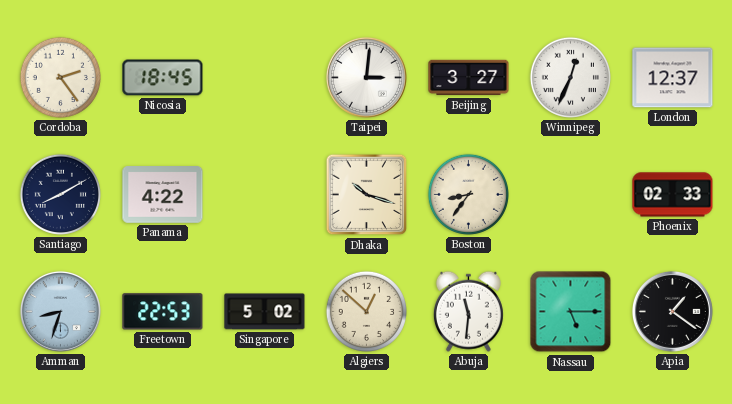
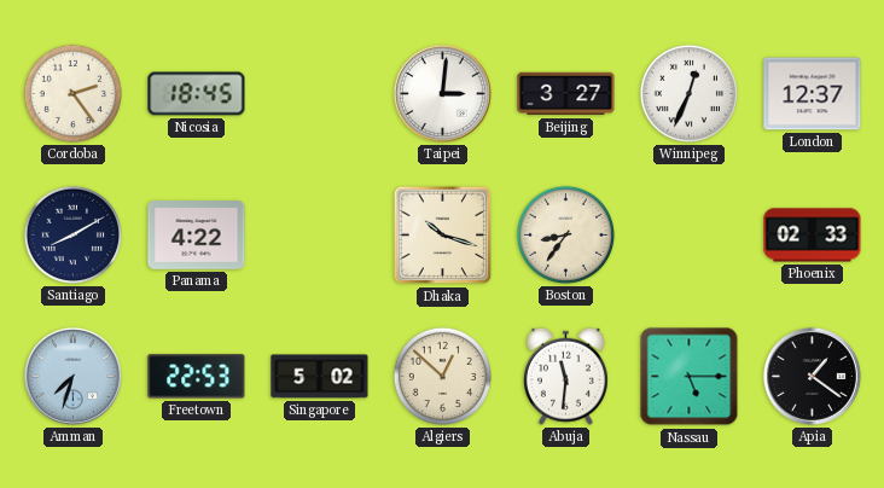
Amman: 8:33 -> 7:33 (72, 376)
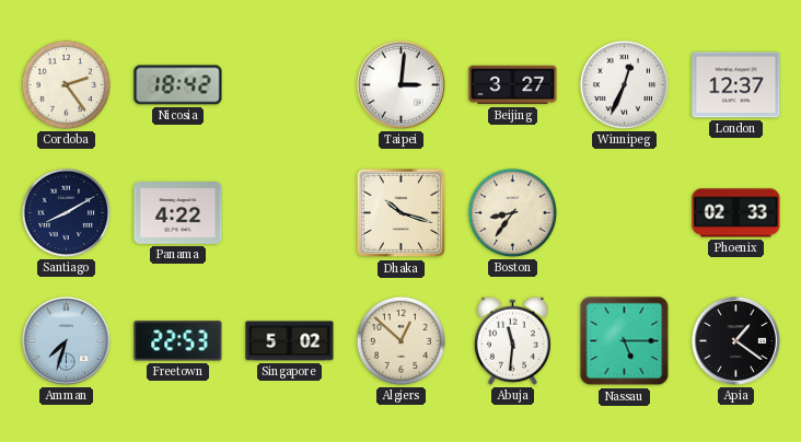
Nicosia: 18:45 -> 18:42 (178, 85)
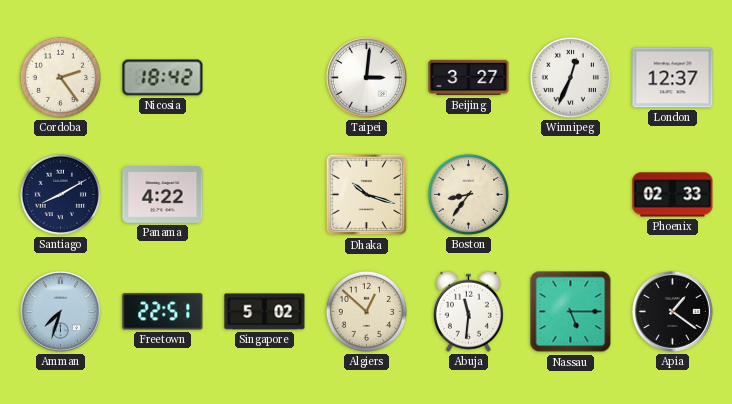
Freetown: 22:53 -> 22:51 (163, 312)
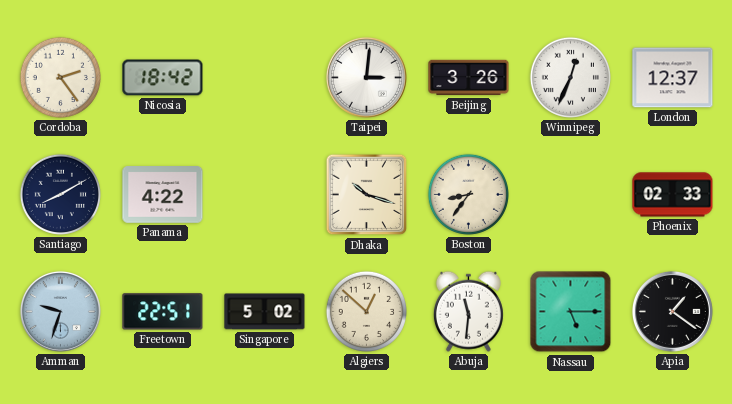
Beijing: 3:27 -> 3:26 (469, 78)
Amman: 7:33 -> 9:33 (60, 311)
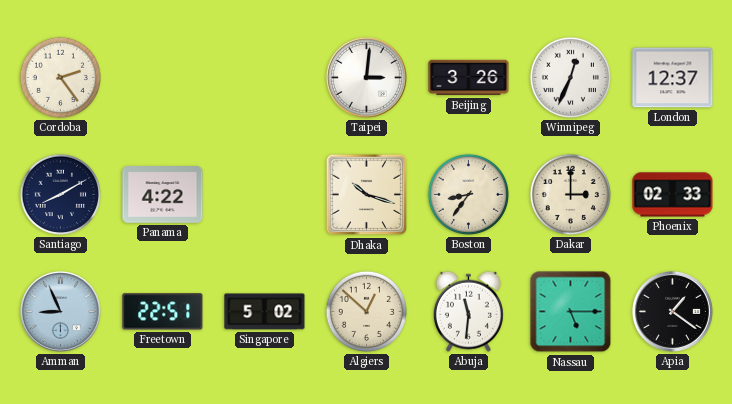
Nicosia: 18:42 -> none (163, 78)
Dakar: none -> 3:00 (570, 194)
Amman: 9:33 -> 8:56 (60, 311)
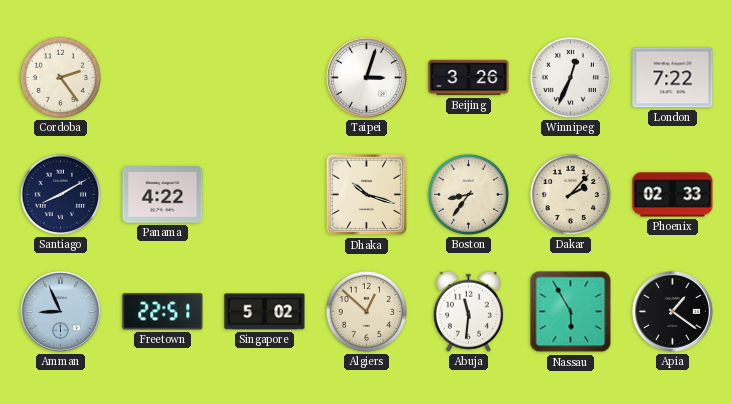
Taipei: 3:01 -> 3:03 (366, 77)
London: 12:37 -> 7:22 (673, 78)
Dakar: 3:00 -> 2:07 (570, 194)
Nassau: 5:15 -> 5:55 (571, 312)
